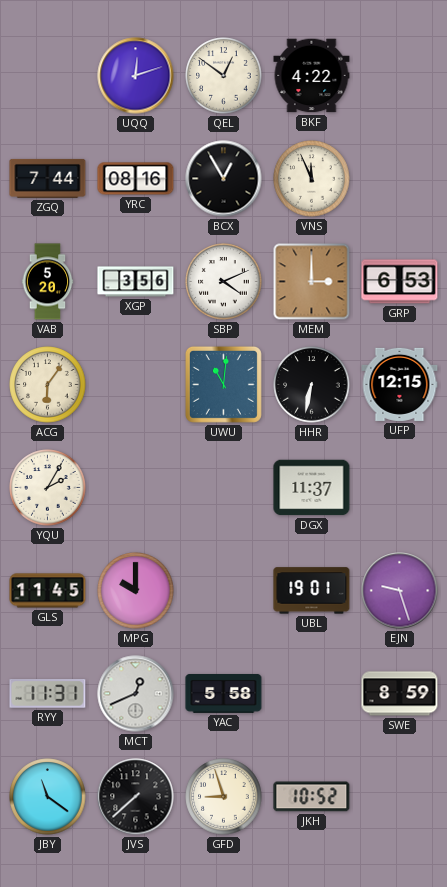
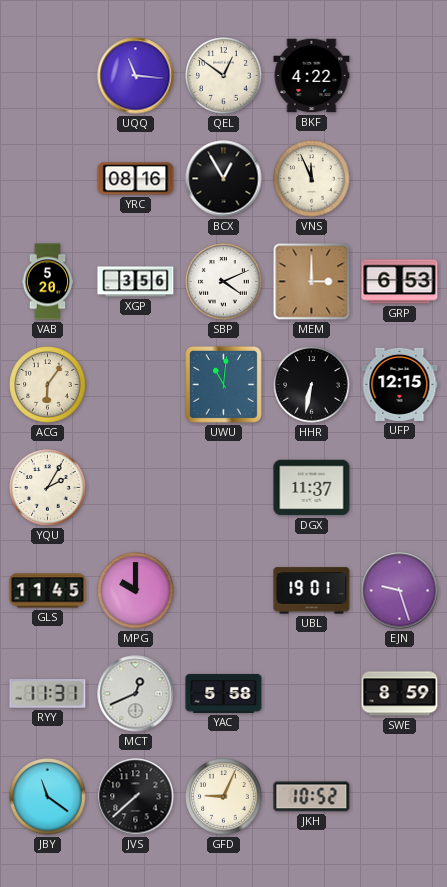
UQQ: 12:12 -> 11:16 (136, 76)
ZGQ: 7:44 -> none (48, 178)
GFD: 8:57 -> 9:04 (224, 797)
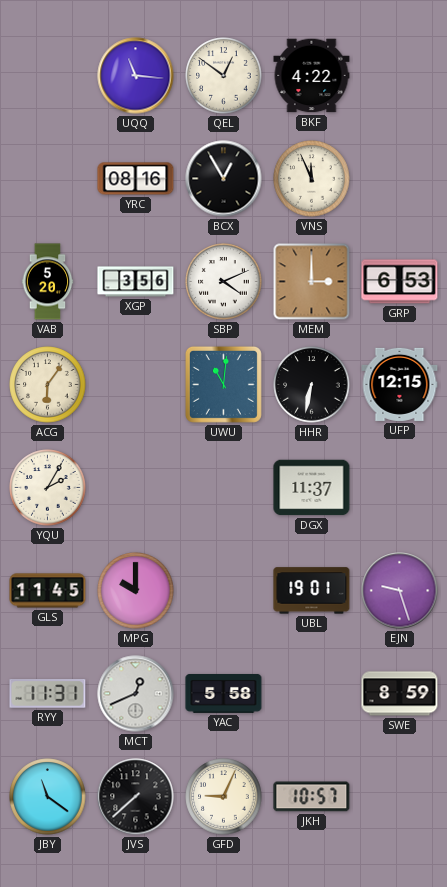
JKH: 10:52 -> 10:57 (312, 797)
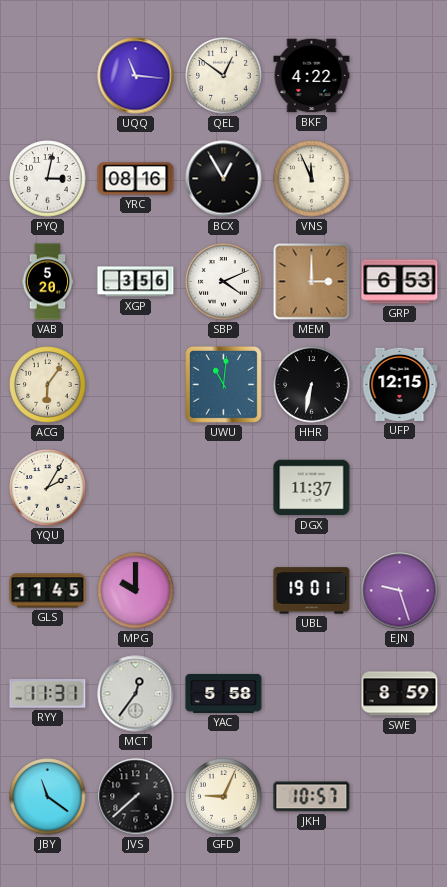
PYQ: none -> 3:02 (48, 179)
MCT: 12:41 -> 12:36 (136, 694)
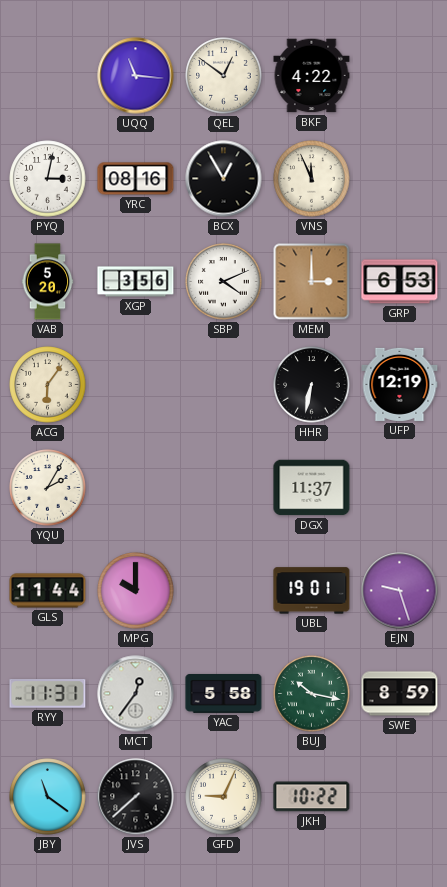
UWU: 11:01 -> none (223, 384)
UFP: 12:15 -> 12:19 (400, 384)
GLS: 11:45 -> 11:44 (48, 591)
BUJ: none -> 10:17 (312, 694)
JKH: 10:57 -> 10:22 (312, 797)
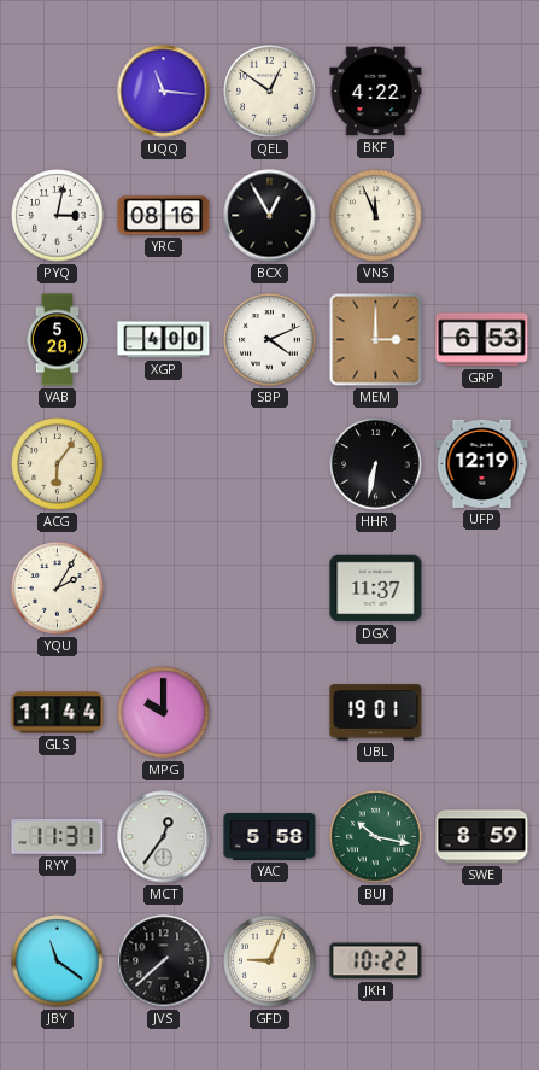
XGP: 3:56 -> 4:00 (164, 340)
EJN: 9:27 -> none (400, 591)
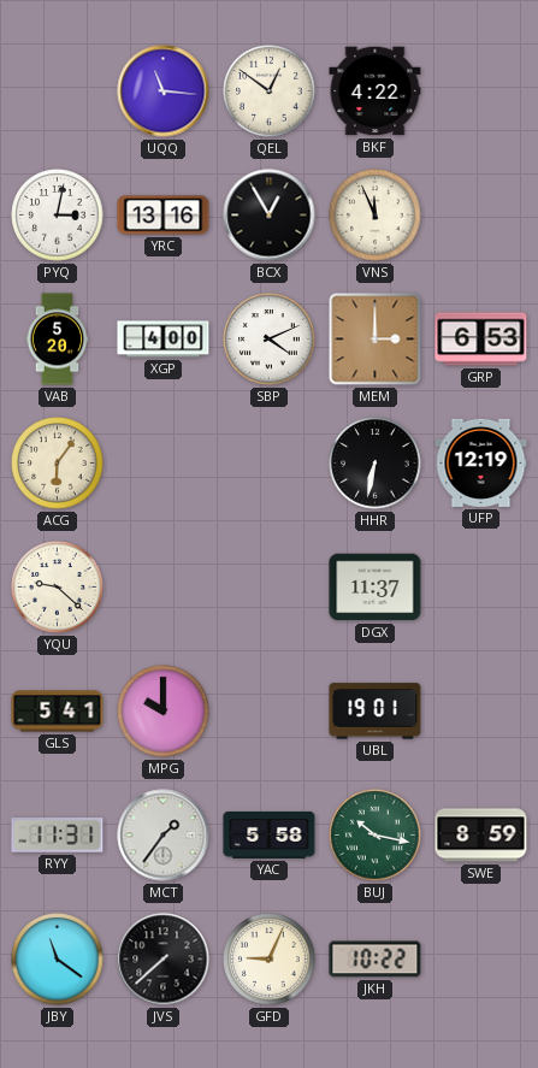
YRC: 08:16 -> 13:16 (164, 216)
YQU: 2:05 -> 9:22 (58, 588)
GLS: 11:44 -> 5:41 (58, 712)
MCT: 12:36 -> 1:36 (164, 836)
